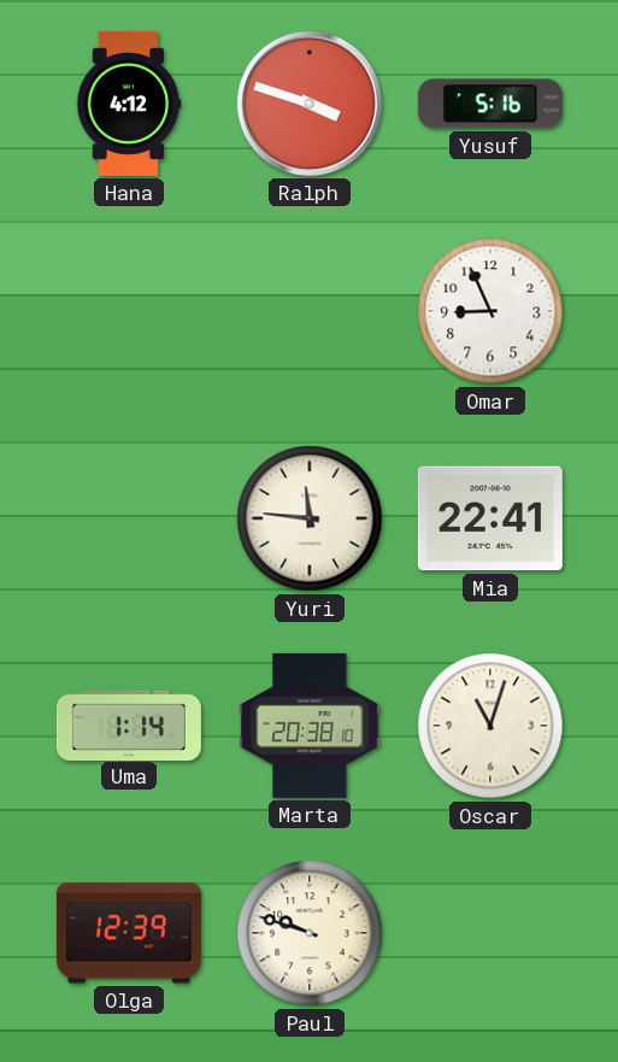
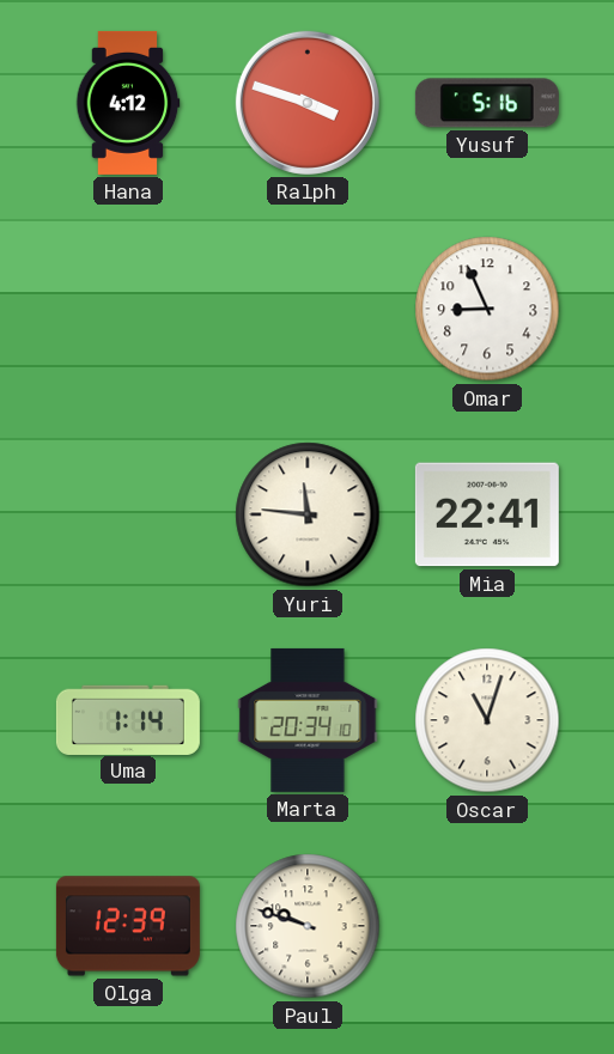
Marta: 20:38 -> 20:34 (308, 720)
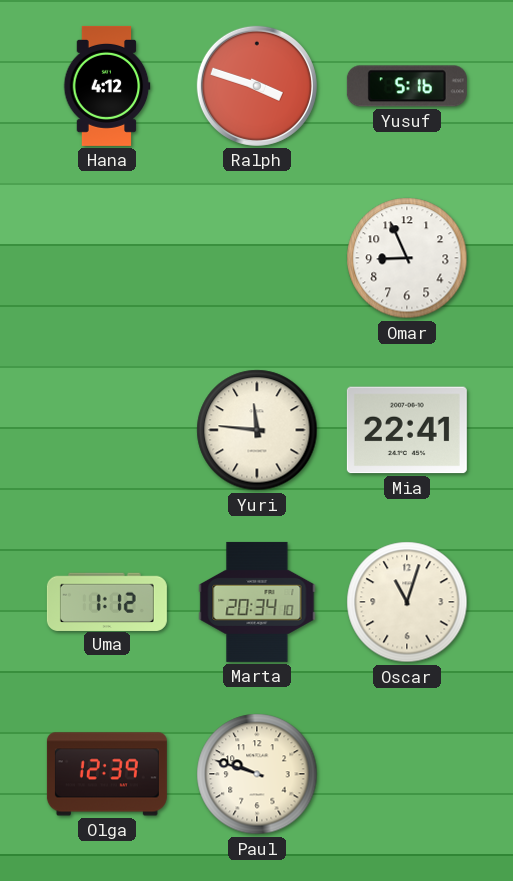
Uma: 1:14 -> 1:12 (107, 601)
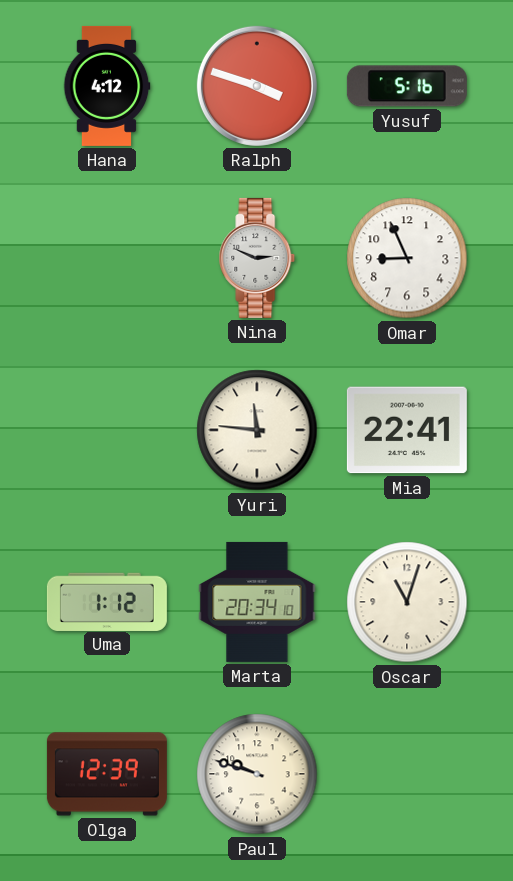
Nina: none -> 2:49 (257, 258)
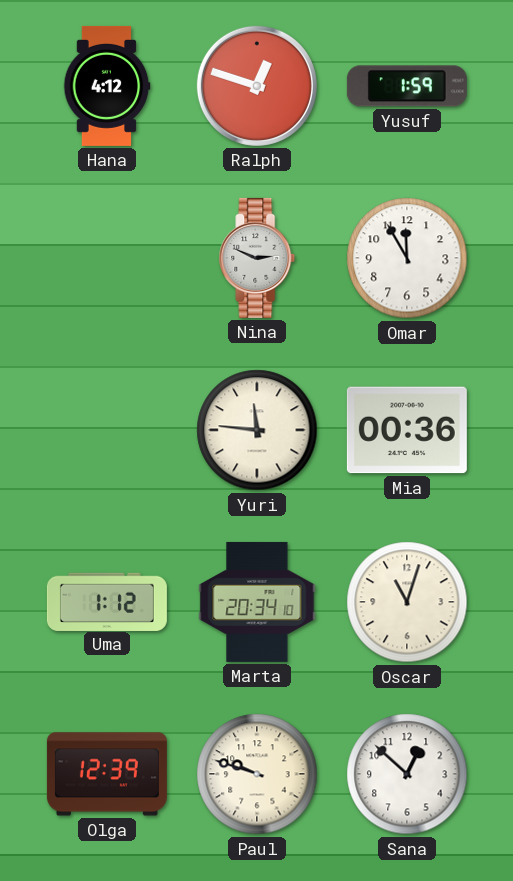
Ralph: 3:48 -> 12:48 (257, 86)
Yusuf: 5:16 -> 1:59 (407, 86)
Omar: 8:56 -> 11:55 (407, 258)
Mia: 22:41 -> 00:36 (407, 430)
Sana: none -> 12:52 (407, 774)
